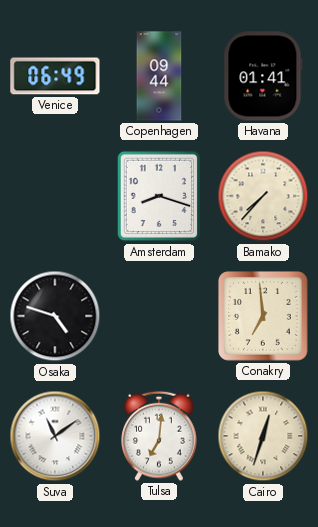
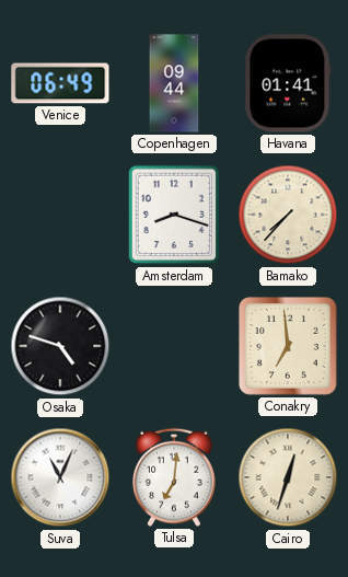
Suva: 11:09 -> 11:04 (60, 477)
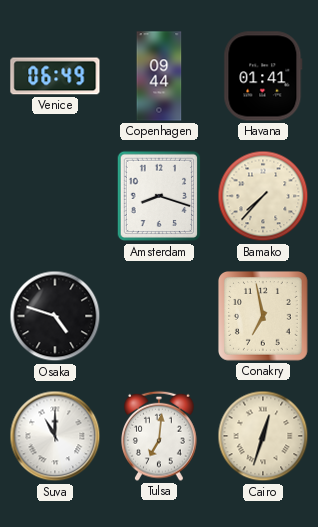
Conakry: 6:59 -> 6:58 (264, 317)
Suva: 11:04 -> 11:00 (55, 436)
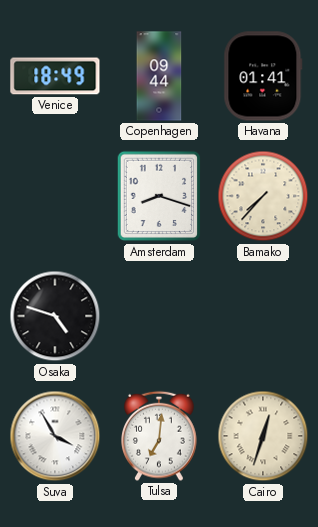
Venice: 06:49 -> 18:49 (55, 76)
Conakry: 6:58 -> none (264, 317)
Suva: 11:00 -> 3:55 (55, 436)
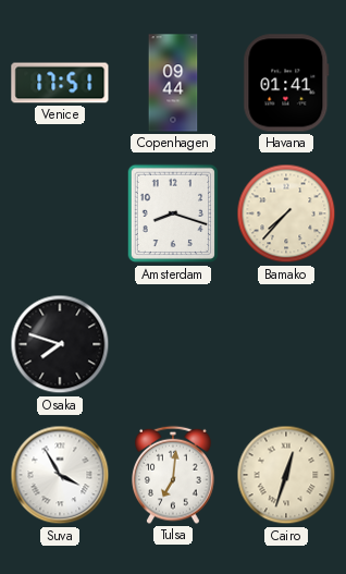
Venice: 18:49 -> 17:51 (60, 83)
Osaka: 4:48 -> 7:48 (60, 344)
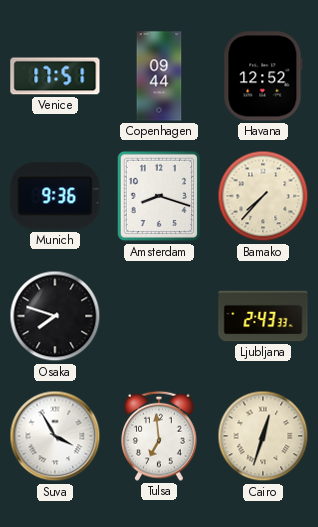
Havana: 01:41 -> 12:52 (263, 76)
Munich: none -> 9:36 (55, 196)
Ljubljana: none -> 2:43 (263, 316)
Tulsa: 7:01 -> 6:59 (160, 436)
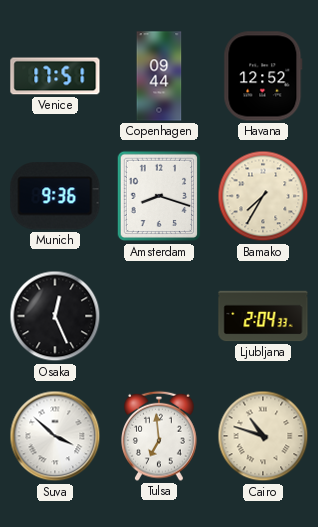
Bamako: 7:37 -> 7:35 (263, 196)
Osaka: 7:48 -> 12:26 (55, 316)
Ljubljana: 2:43 -> 2:04 (263, 316)
Suva: 3:55 -> 3:52 (55, 436)
Cairo: 12:33 -> 10:48 (263, 436)
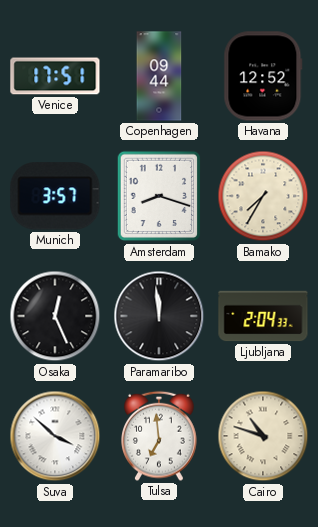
Munich: 9:36 -> 3:57 (55, 196)
Paramaribo: none -> 11:59 (159, 316)
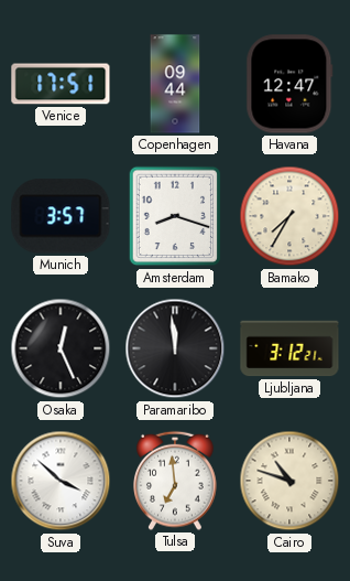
Havana: 12:52 -> 12:47 (289, 84)
Ljubljana: 2:04 -> 3:12 (289, 348)
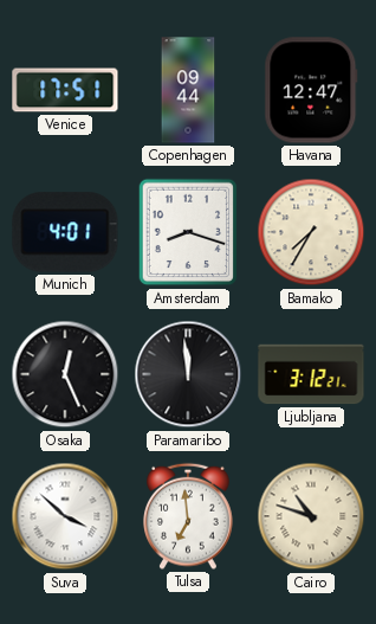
Munich: 3:57 -> 4:01 (65, 232)
